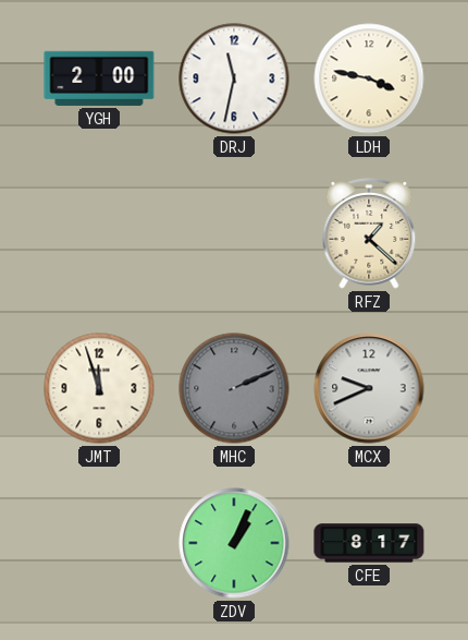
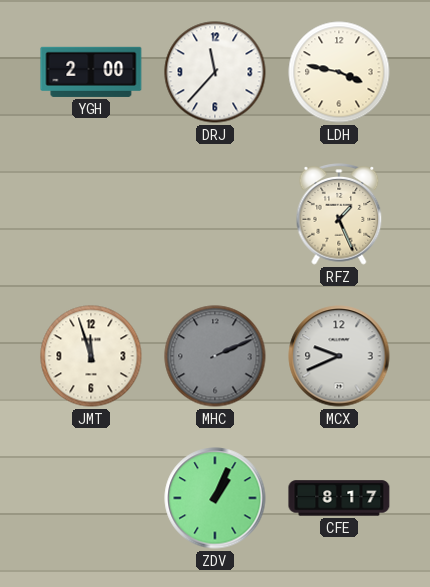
DRJ: 11:32 -> 11:37 (215, 72)
RFZ: 1:22 -> 1:26 (339, 214)
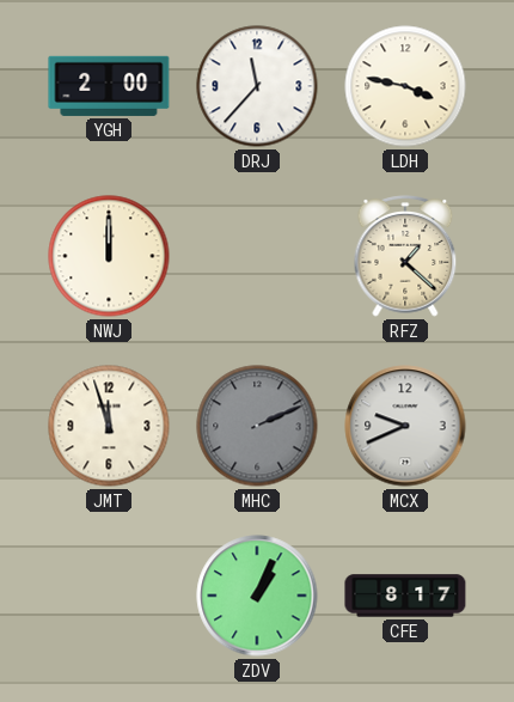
NWJ: none -> 12:00 (109, 256)
RFZ: 1:26 -> 1:22 (405, 256)
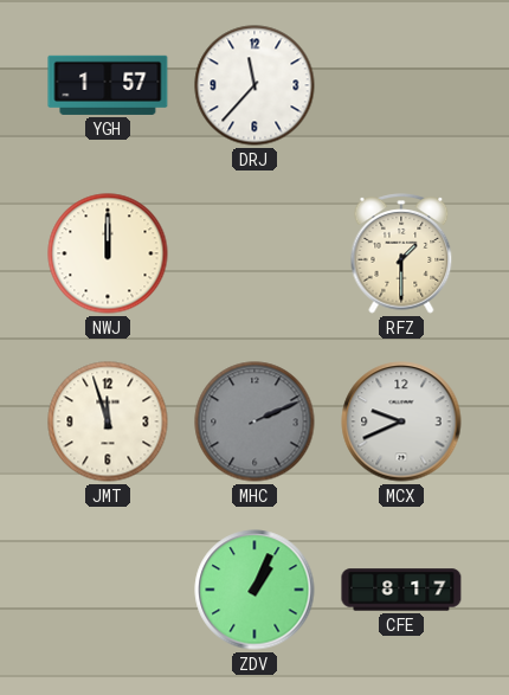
YGH: 2:00 -> 1:57 (108, 85)
LDH: 3:47 -> none (405, 86)
RFZ: 1:22 -> 1:30 (401, 253)
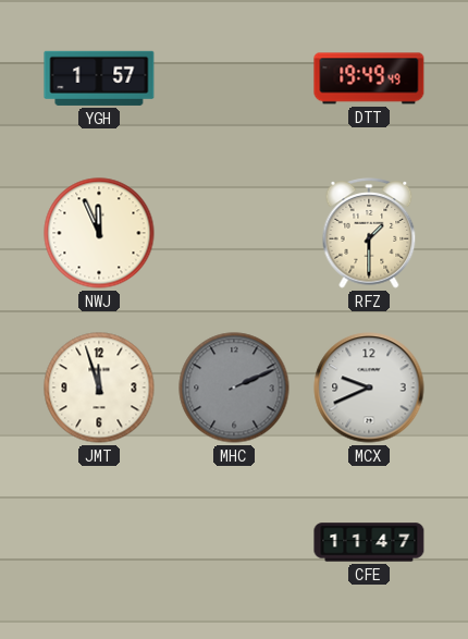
DRJ: 11:37 -> none (254, 85)
DTT: none -> 19:49 (369, 78)
NWJ: 12:00 -> 11:56 (99, 233)
ZDV: 1:04 -> none (254, 590)
CFE: 8:17 -> 11:47 (369, 542)
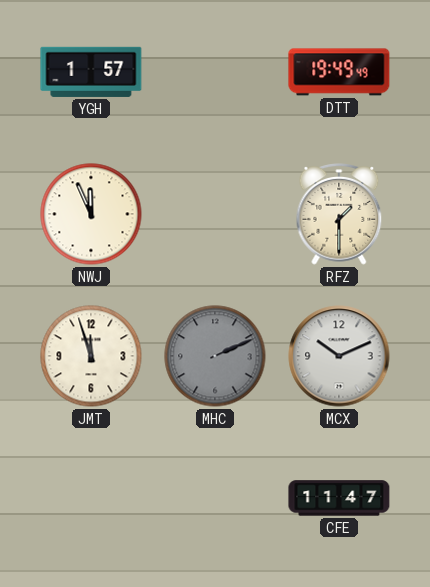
MCX: 9:41 -> 10:11 (339, 356)
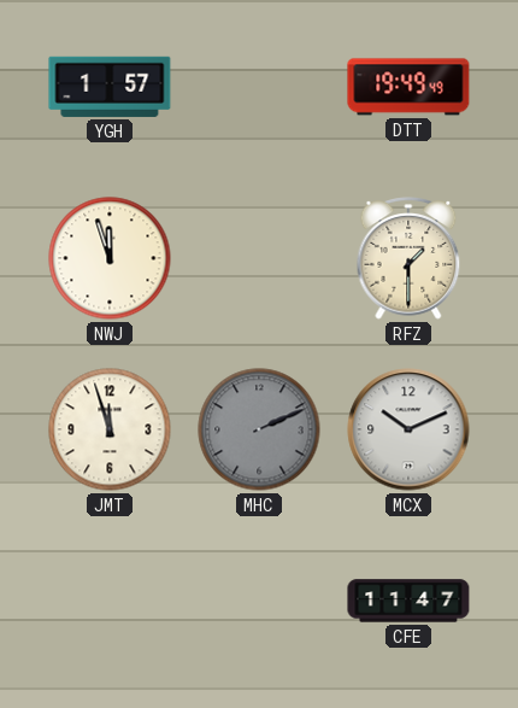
NWJ: 11:56 -> 11:57 (110, 258)
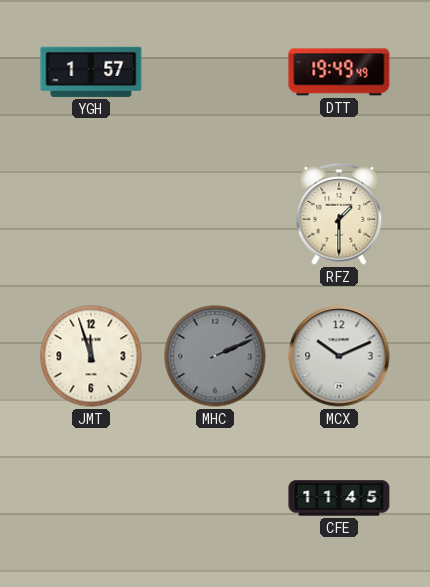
NWJ: 11:57 -> none (110, 258)
CFE: 11:47 -> 11:45 (339, 498)
